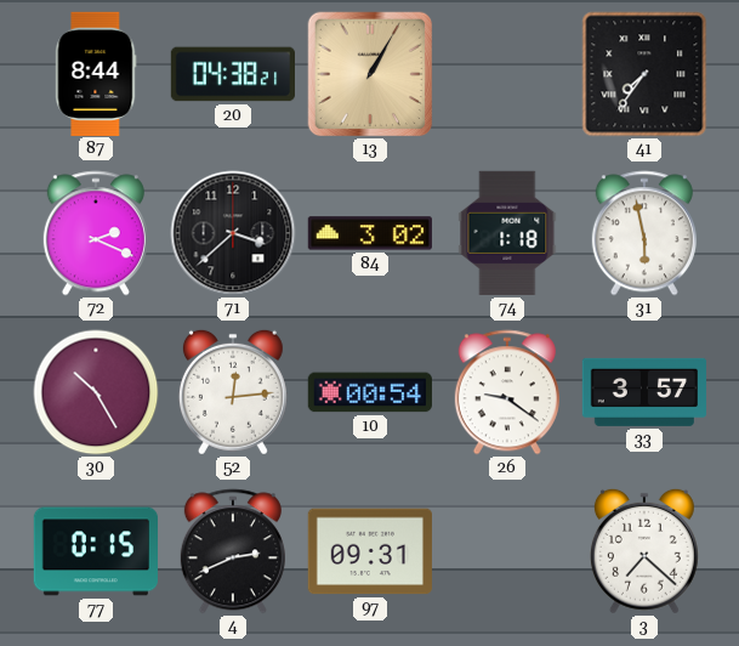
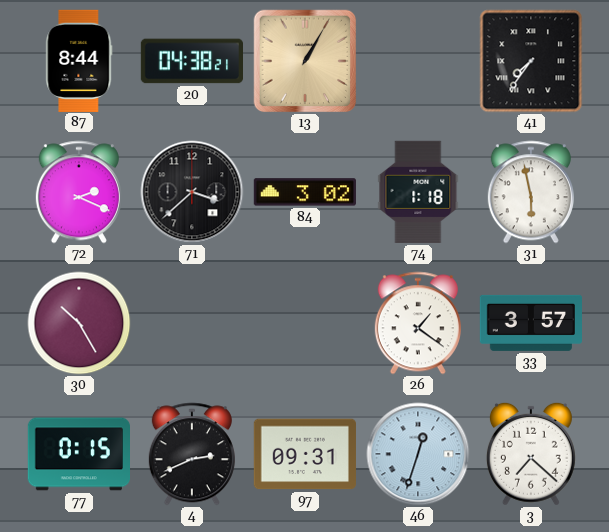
52: 12:14 -> none (233, 392)
10: 00:54 -> none (370, 392)
26: 9:21 -> 1:21 (418, 323)
46: none -> 12:33 (418, 454)
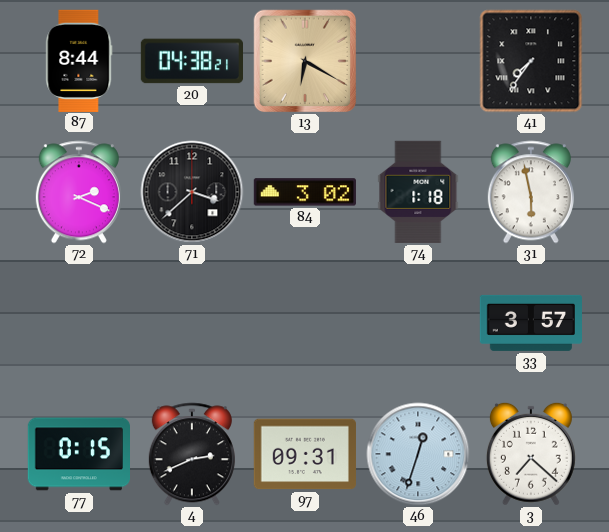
13: 1:05 -> 6:20 (305, 61)
30: 10:25 -> none (79, 323)
26: 1:21 -> none (418, 323)
